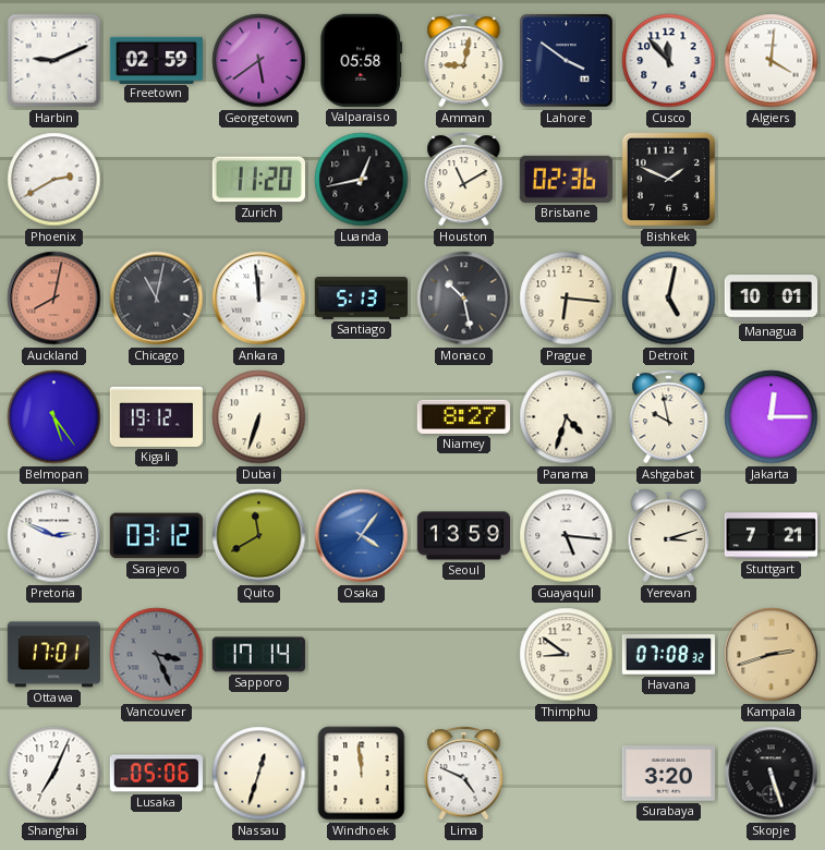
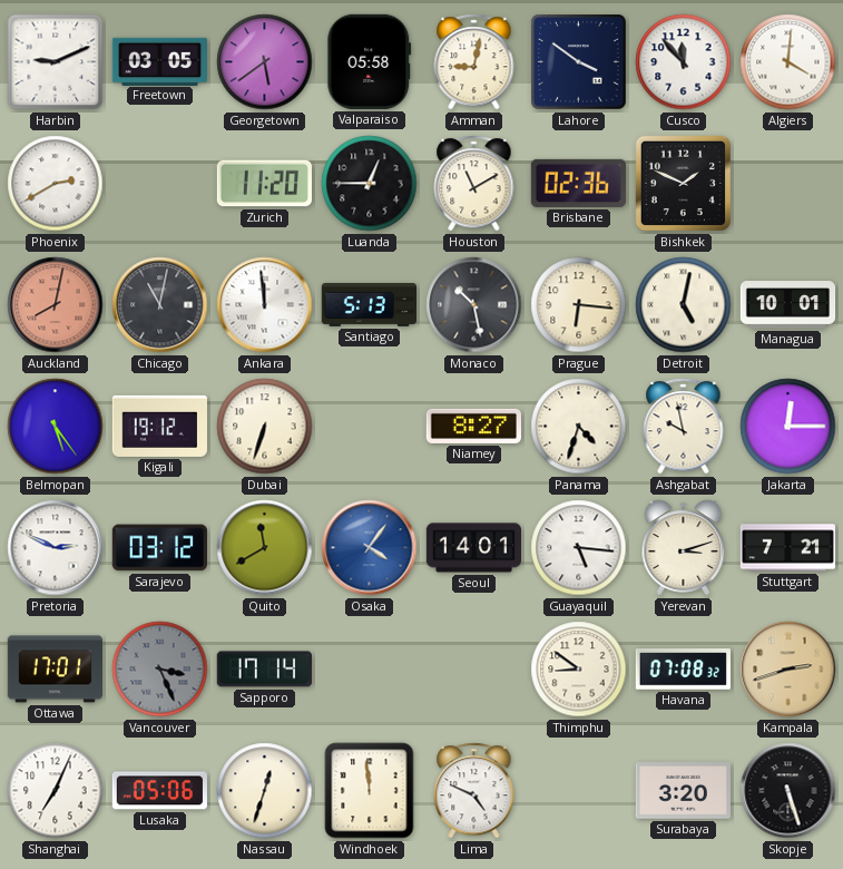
Freetown: 02:59 -> 03:05 (159, 61)
Luanda: 12:43 -> 12:45 (370, 184)
Seoul: 13:59 -> 14:01 (473, 548)
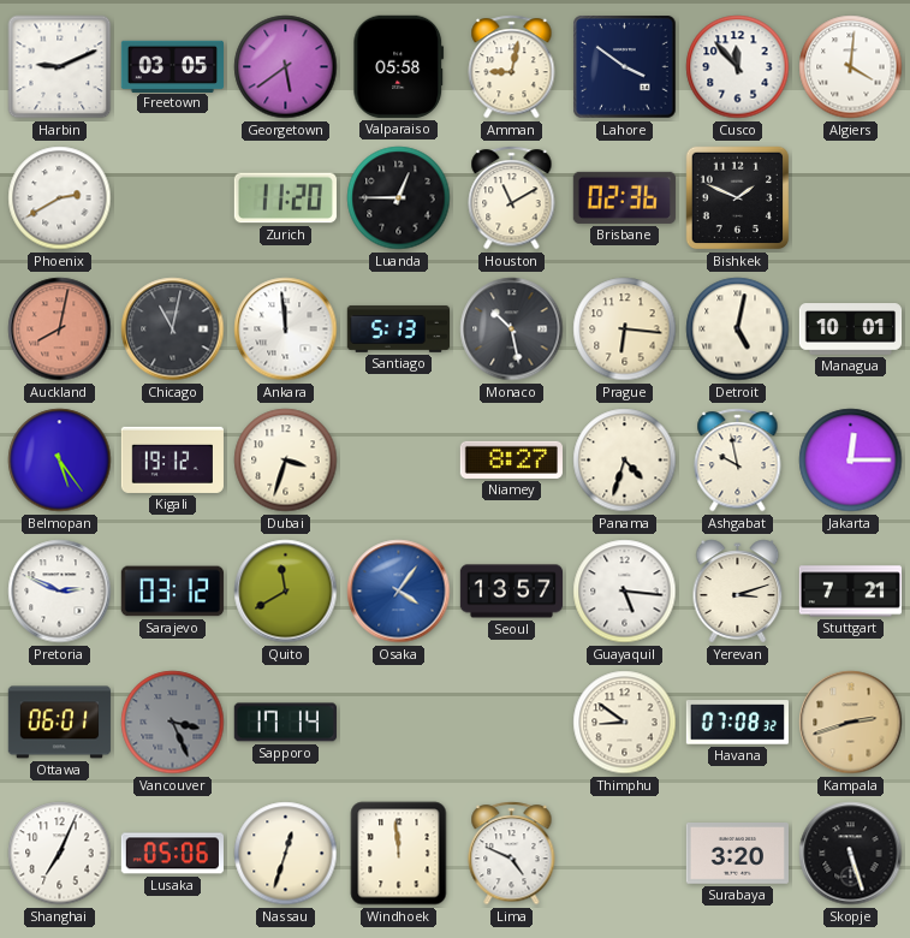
Dubai: 6:33 -> 3:33 (286, 461)
Seoul: 14:01 -> 13:57 (511, 592)
Ottawa: 17:01 -> 06:01 (59, 723)
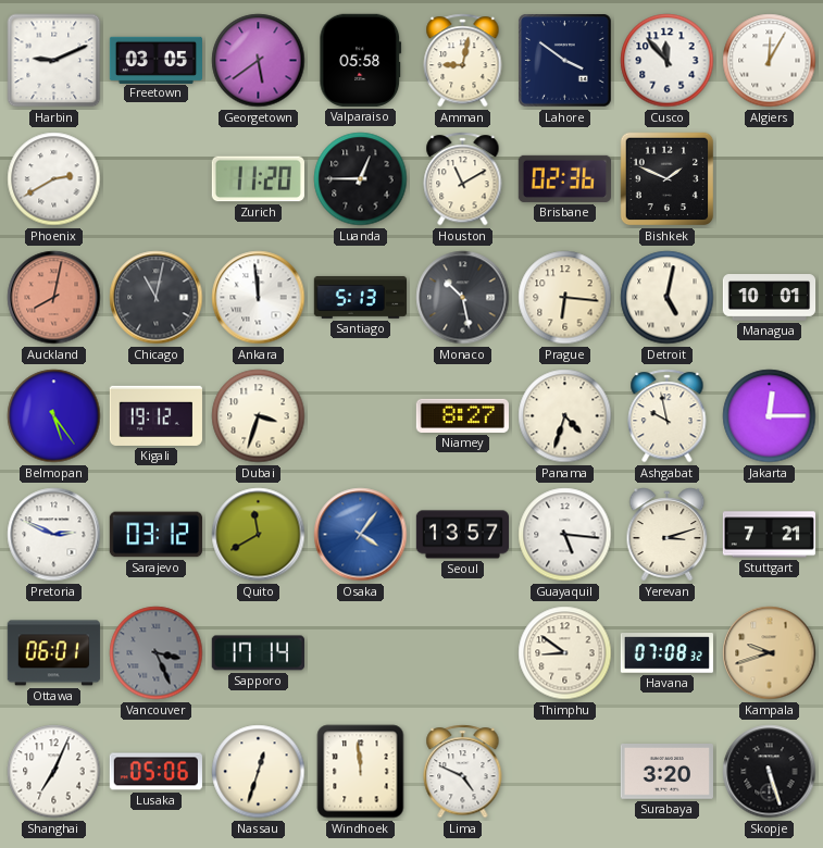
Algiers: 4:01 -> 12:05 (770, 61)
Kampala: 2:42 -> 9:42 (770, 653)
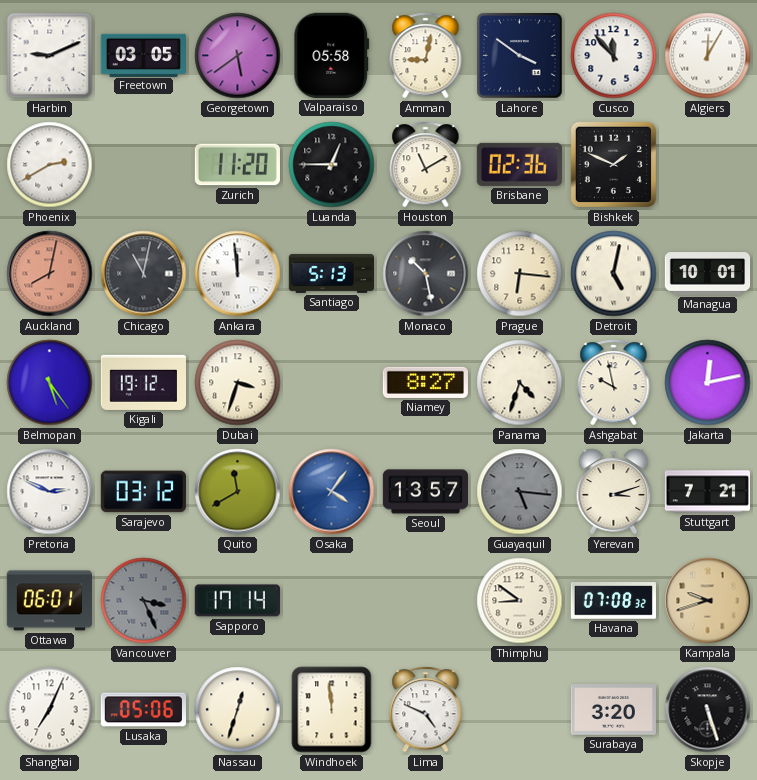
Jakarta: 12:15 -> 12:13 (708, 383)
Guayaquil dial: white -> grey (520, 492)
